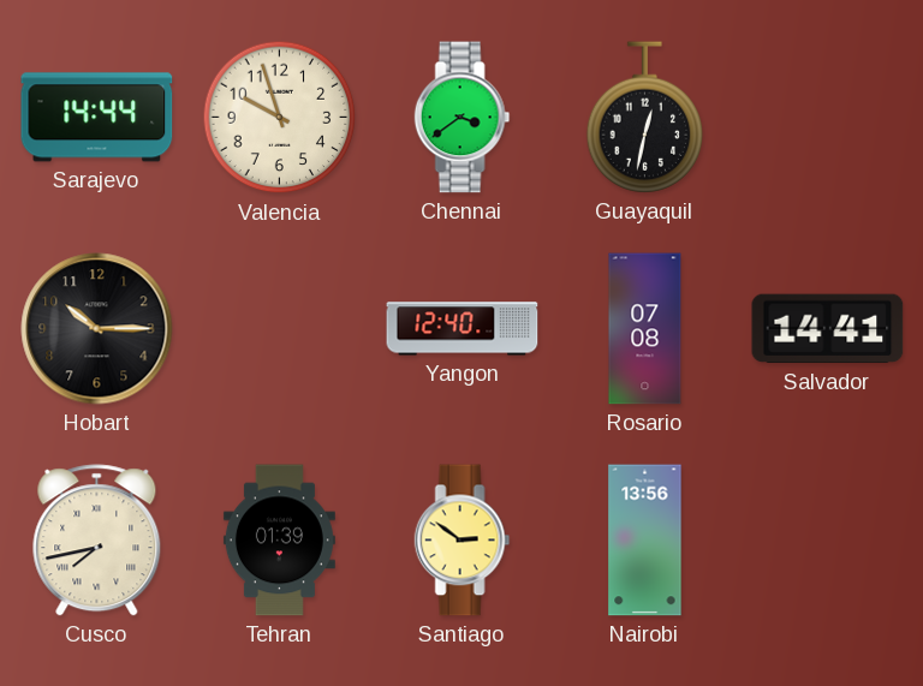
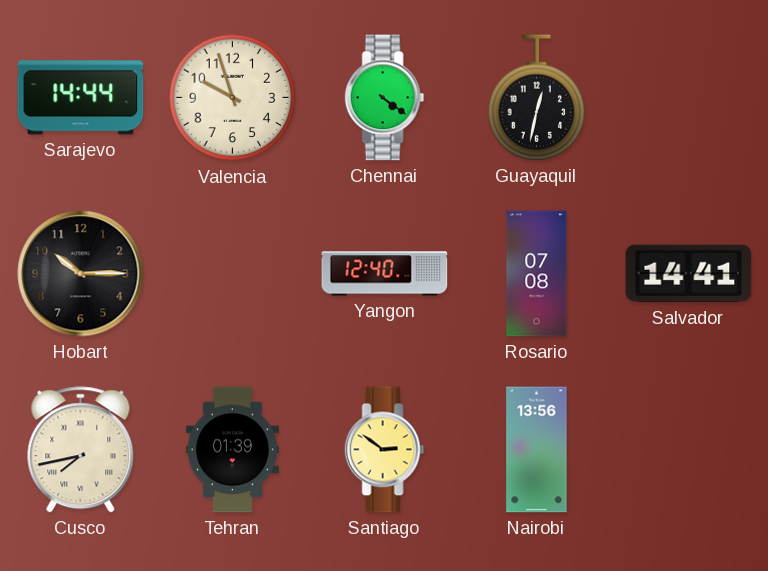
Chennai: 3:39 -> 4:21 (385, 98)
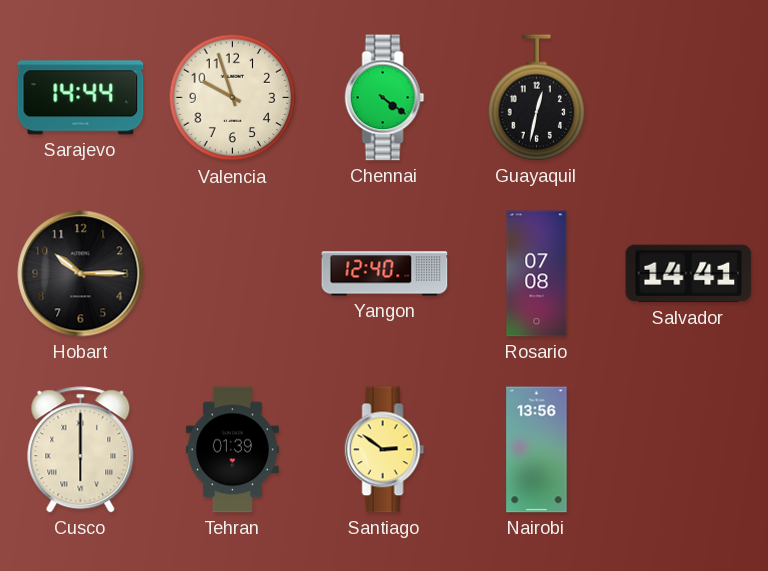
Cusco: 7:43 -> 6:00 (81, 450)
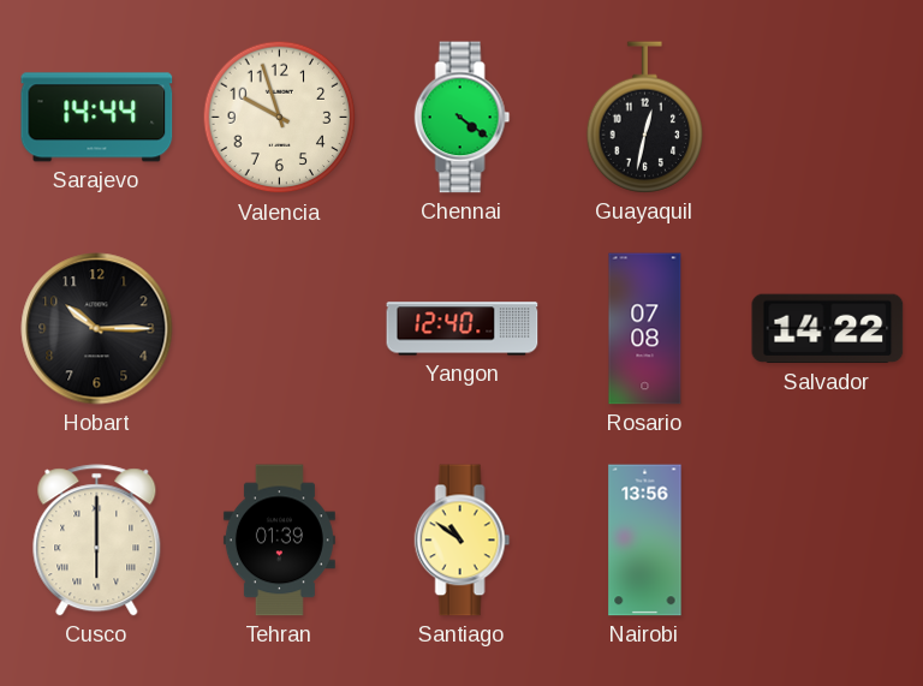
Salvador: 14:41 -> 14:22 (828, 329)
Santiago: 2:51 -> 10:51 (463, 541)
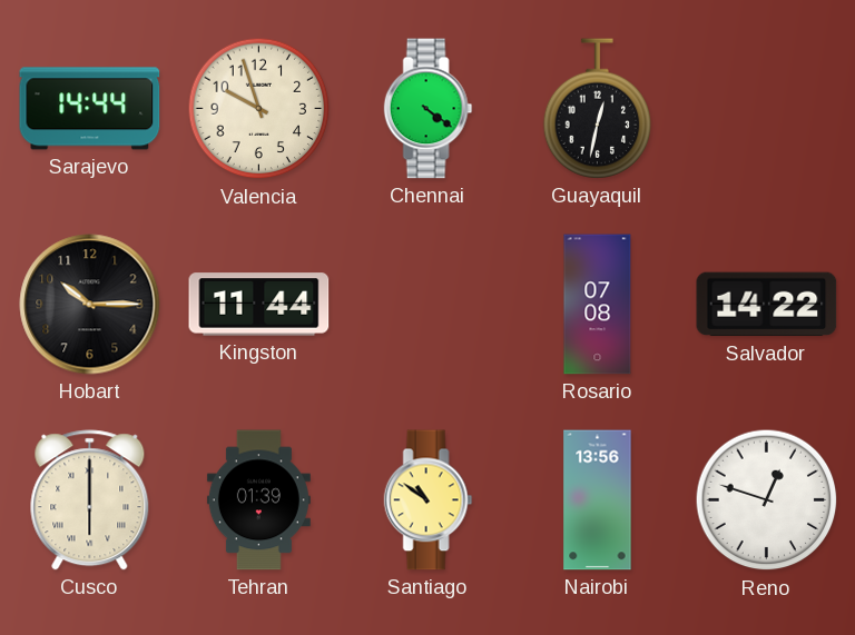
Kingston: none -> 11:44 (259, 305)
Yangon: 12:40 -> none (463, 329)
Reno: none -> 12:48 (767, 500)
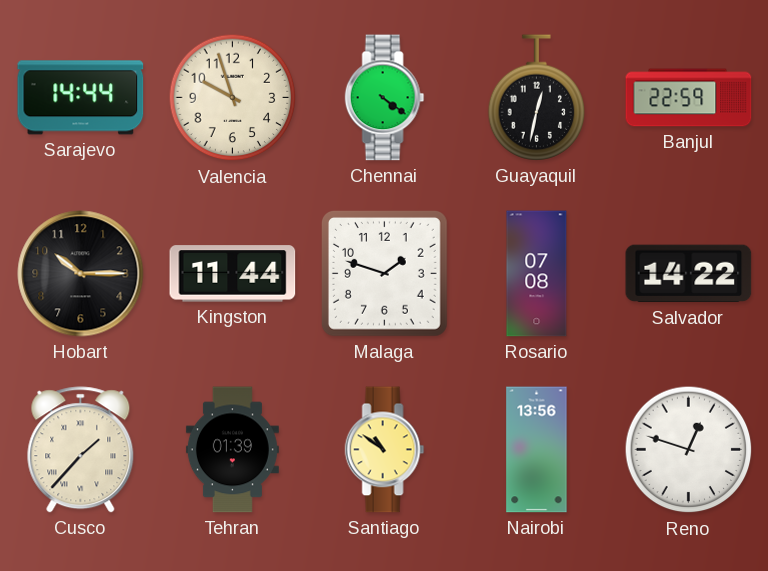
Banjul: none -> 22:59 (689, 98)
Malaga: none -> 1:48 (384, 273)
Cusco: 6:00 -> 1:37 (81, 450)
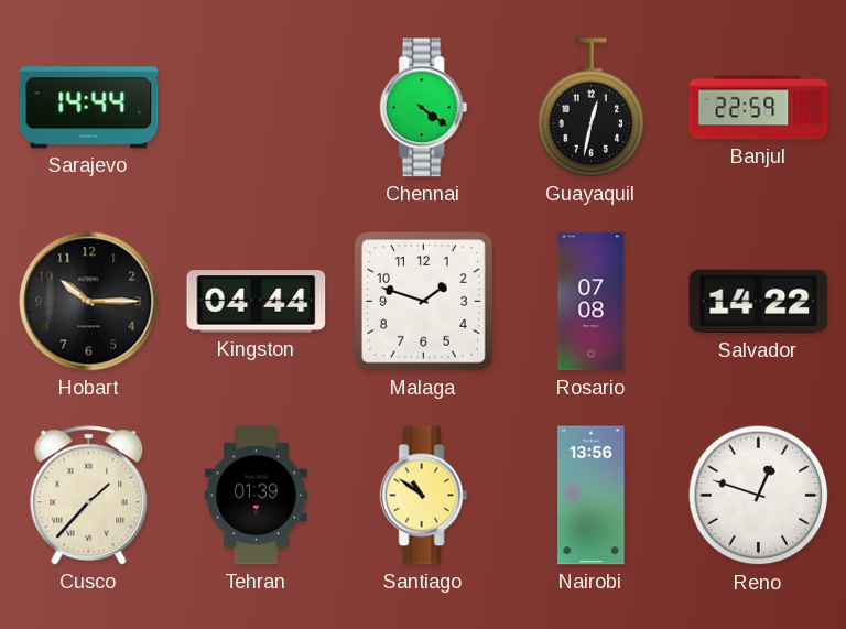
Valencia: 9:57 -> none (233, 98)
Kingston: 11:44 -> 04:44 (257, 302)
